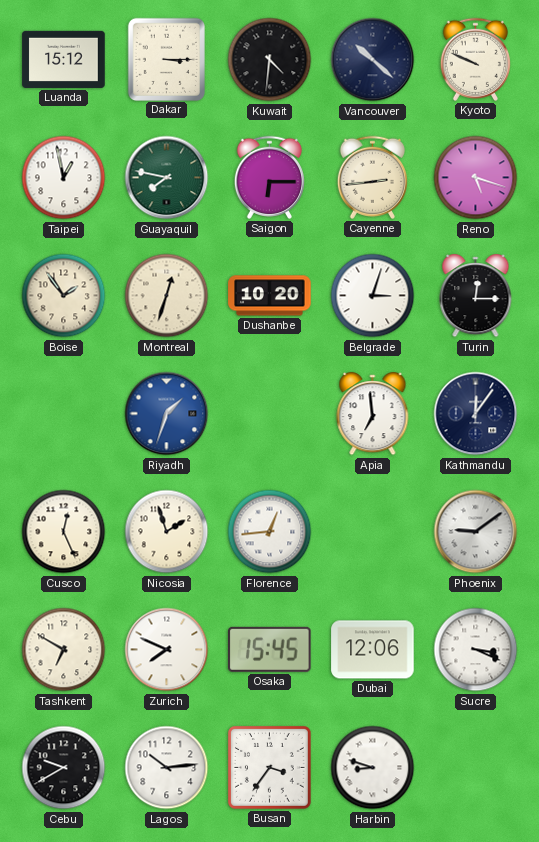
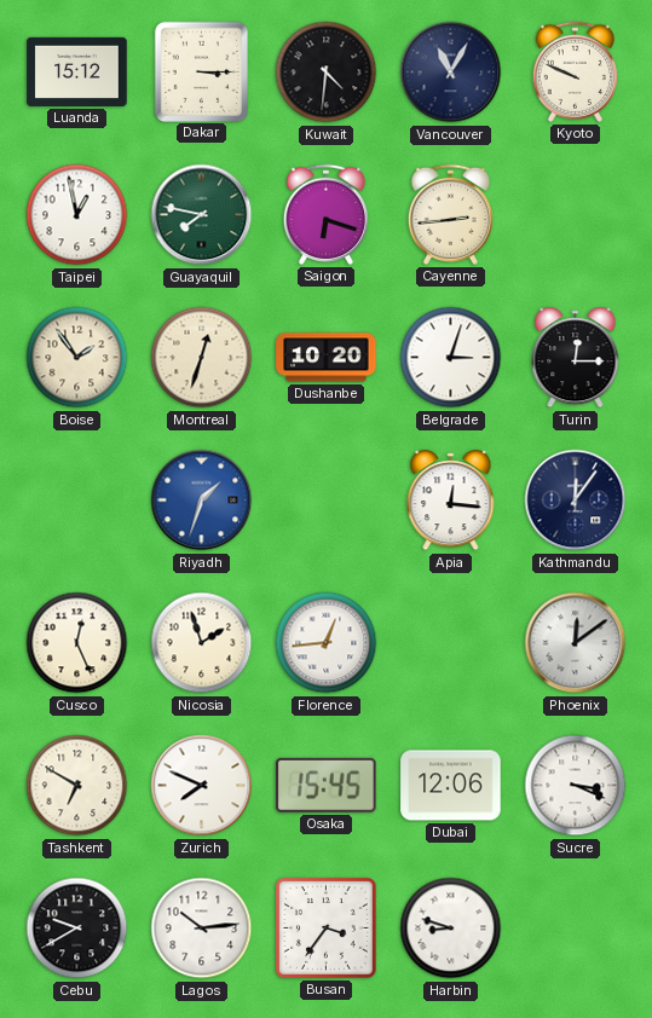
Vancouver: 10:22 -> 11:05 (451, 73)
Saigon: 6:15 -> 6:18 (325, 214)
Reno: 5:18 -> none (476, 178)
Apia: 6:59 -> 12:16 (451, 501)
Phoenix: 9:09 -> 12:09 (576, 643)
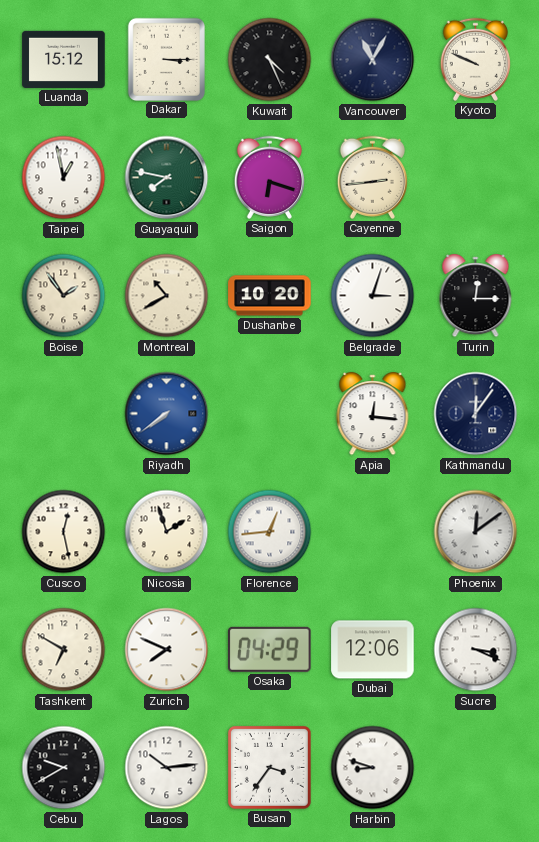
Kuwait: 4:31 -> 4:26 (270, 60)
Montreal: 12:33 -> 10:40 (167, 296)
Riyadh: 1:33 -> 7:39 (167, 414)
Cusco: 12:26 -> 12:28 (64, 532)
Osaka: 15:45 -> 04:29 (270, 649)
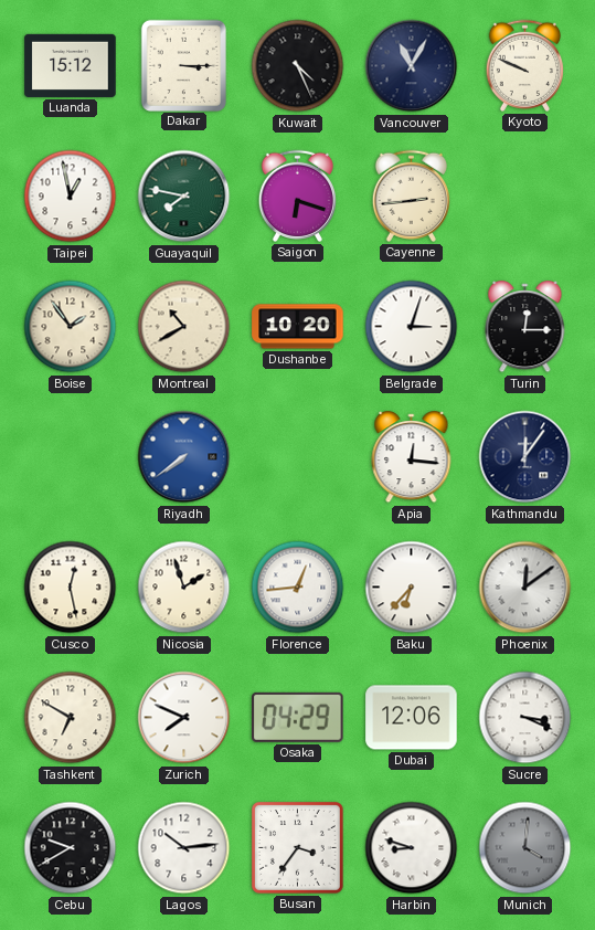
Baku: none -> 6:37 (412, 588)
Munich: none -> 4:01 (525, 848)
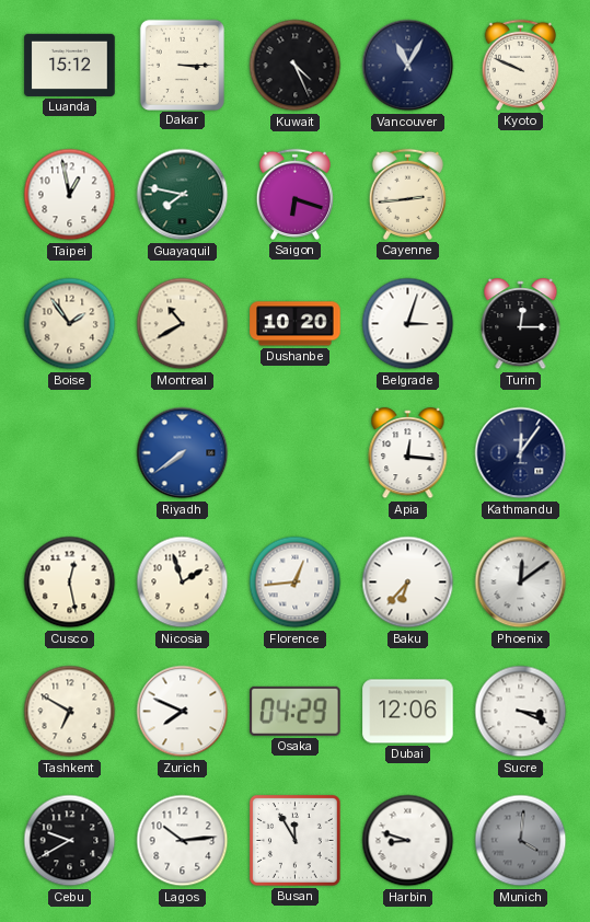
Busan: 3:36 -> 11:55 (294, 840)
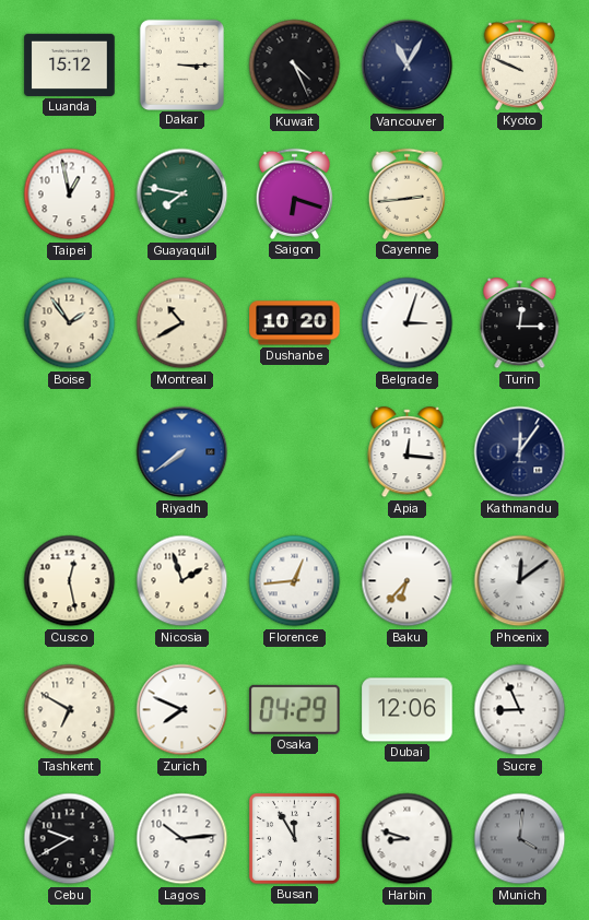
Sucre: 3:19 -> 8:56 (520, 710)
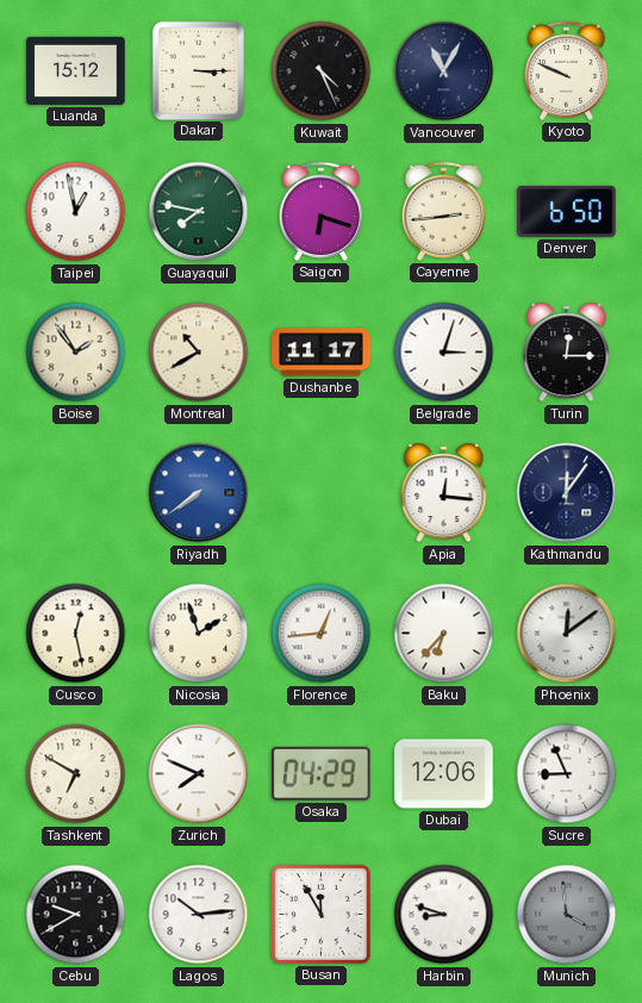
Denver: none -> 6:50 (567, 211)
Dushanbe: 10:20 -> 11:17 (322, 353)
Munich: 4:01 -> 3:59 (567, 915)
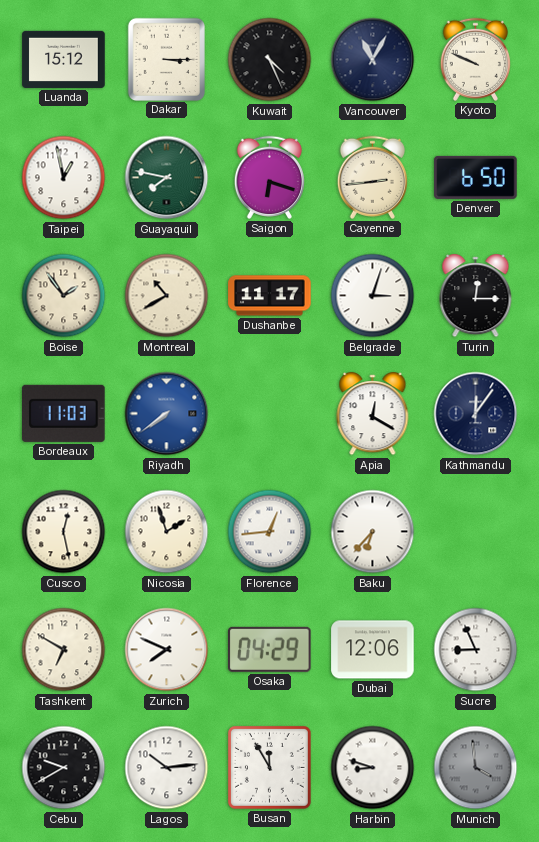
Bordeaux: none -> 11:03 (64, 413)
Apia: 12:16 -> 12:20 (373, 414)
Phoenix: 12:09 -> none (567, 634)
